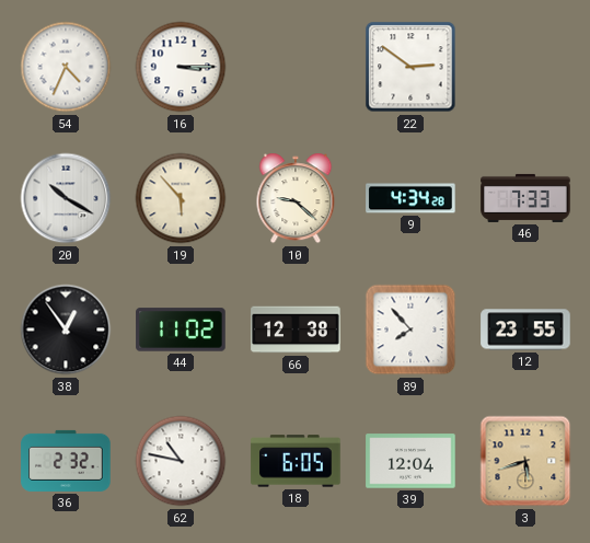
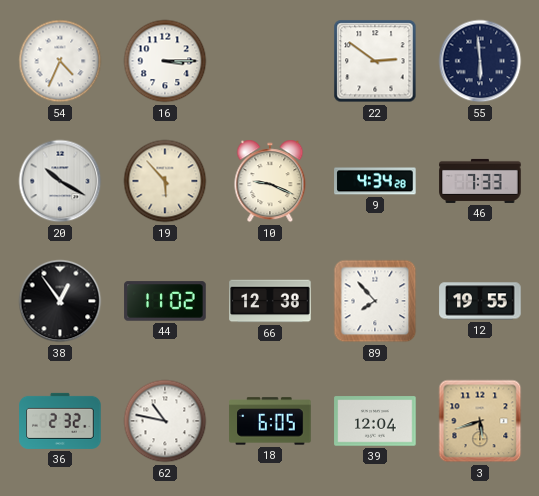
55: none -> 5:59 (480, 61)
10: 9:22 -> 9:19 (270, 181)
12: 23:55 -> 19:55 (480, 301)
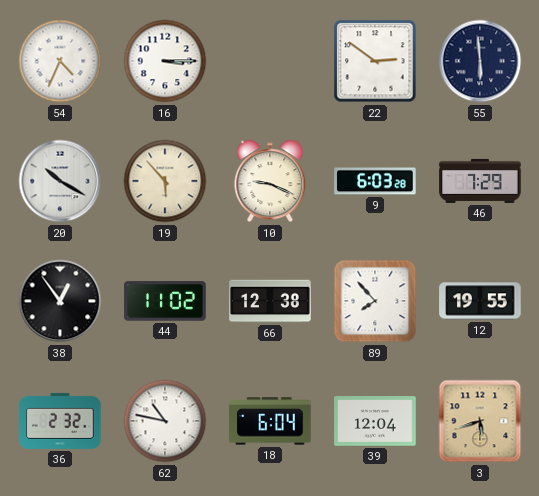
9: 4:34 -> 6:03 (375, 181)
46: 7:33 -> 7:29 (480, 181)
18: 6:05 -> 6:04 (270, 421)
